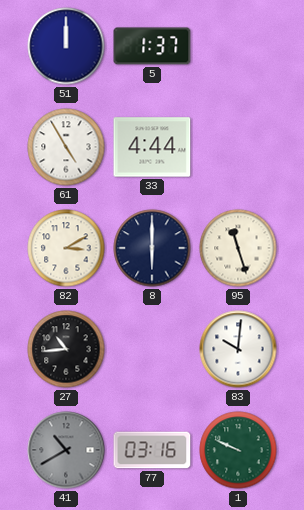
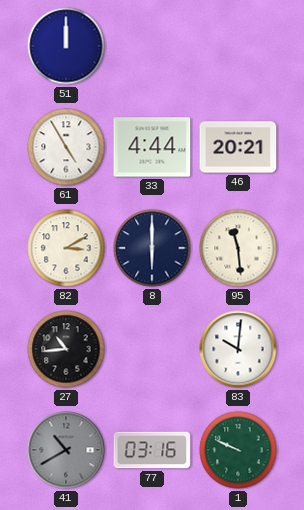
5: 1:37 -> none (152, 46)
46: none -> 20:21 (238, 147)
95: 11:27 -> 11:29 (238, 248)
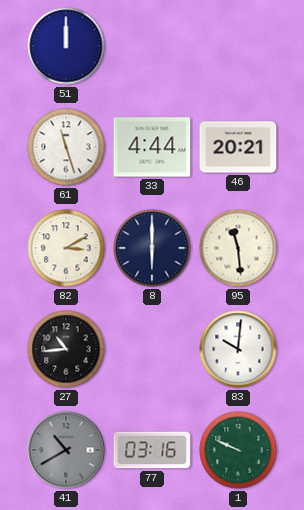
61: 4:55 -> 11:27 (66, 147)
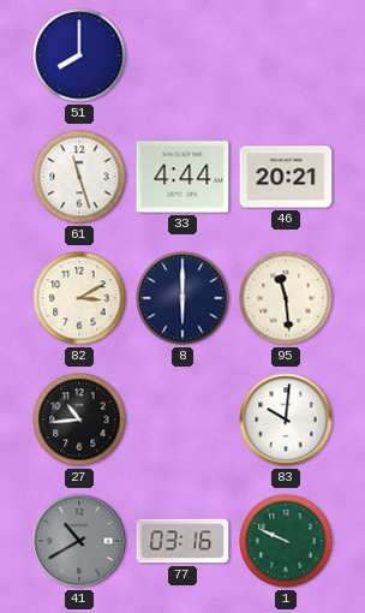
51: 12:00 -> 8:00 (79, 55)
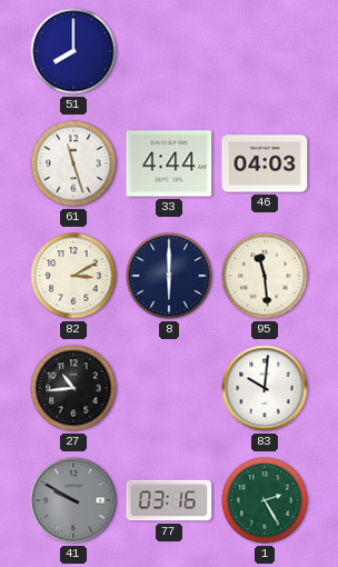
46: 20:21 -> 04:03 (265, 163)
41: 10:40 -> 9:50 (73, 500)
1: 9:49 -> 2:25 (265, 500)
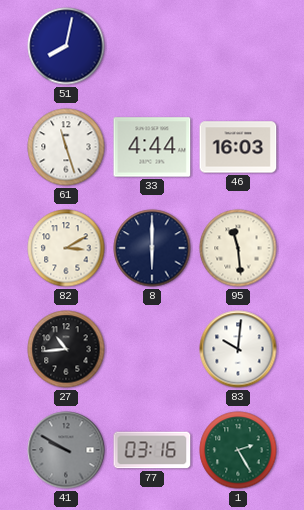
51: 8:00 -> 8:02 (66, 46)
46: 04:03 -> 16:03 (238, 147)
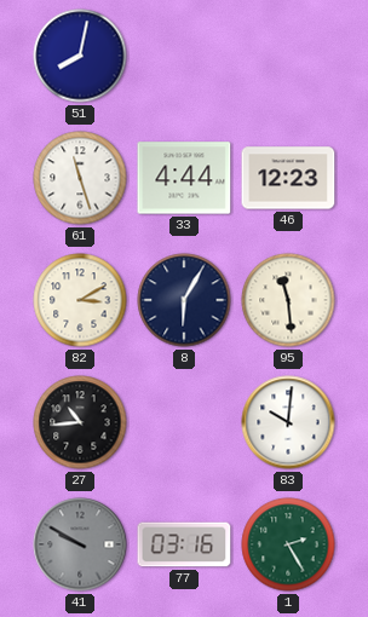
46: 16:03 -> 12:23 (288, 178)
8: 6:00 -> 6:05 (184, 300)
